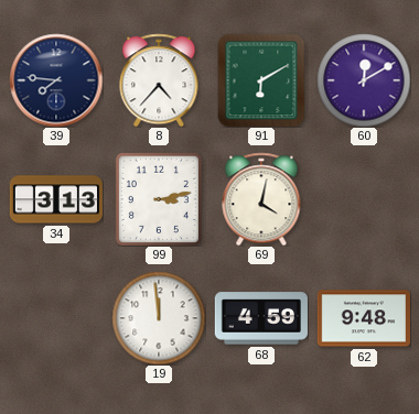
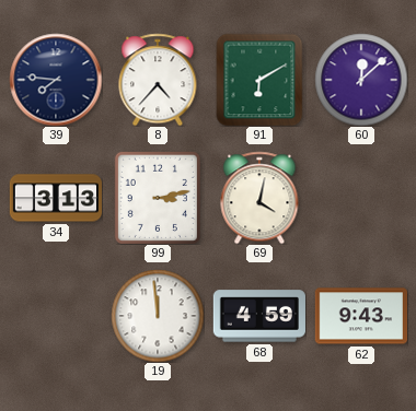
60: 12:10 -> 12:08 (361, 80)
62: 9:48 -> 9:43 (360, 316)
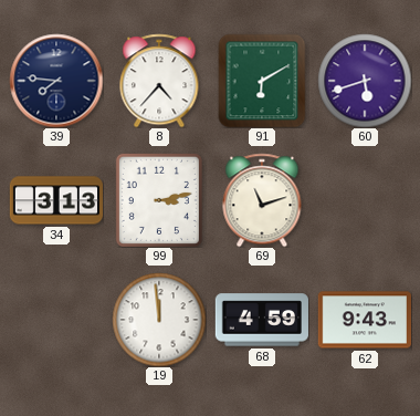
60: 12:08 -> 5:42 (365, 81)
69: 4:02 -> 11:12 (262, 200)
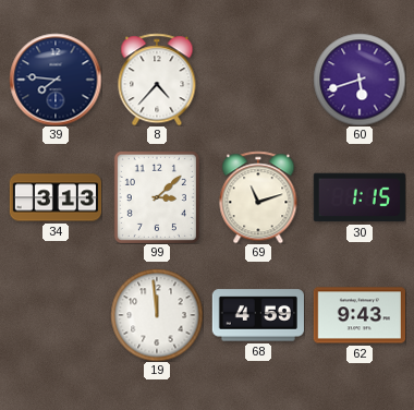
91: 6:10 -> none (262, 81)
99: 3:13 -> 3:08 (157, 197)
30: none -> 1:15 (360, 197)
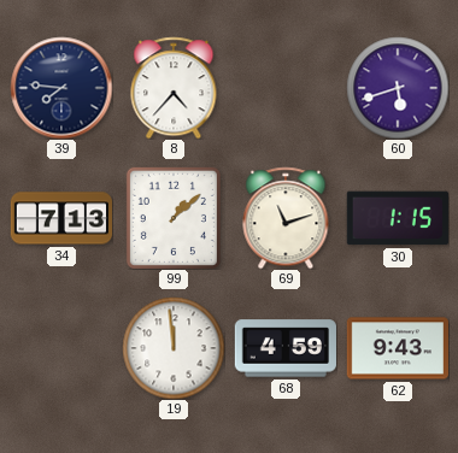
34: 3:13 -> 7:13 (60, 218)
99: 3:08 -> 1:08 (174, 218)
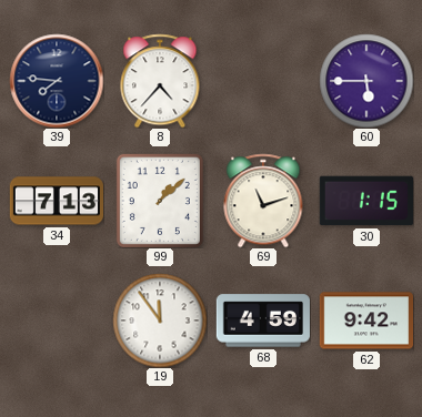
60: 5:42 -> 5:45 (366, 81)
19: 11:59 -> 11:54 (160, 321)
62: 9:43 -> 9:42 (365, 321)
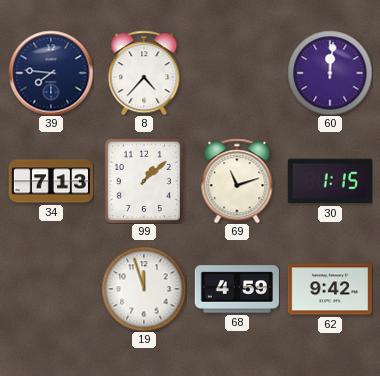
60: 5:45 -> 12:01 (330, 73)
19: 11:54 -> 11:57 (144, 289)
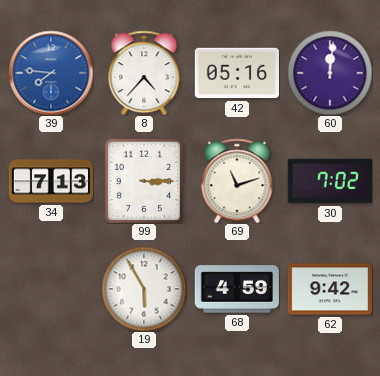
39 dial: navy -> blue (51, 73)
42: none -> 05:16 (236, 73)
99: 1:08 -> 3:15 (144, 181)
30: 1:15 -> 7:02 (330, 181)
19: 11:57 -> 5:55 (144, 289)
